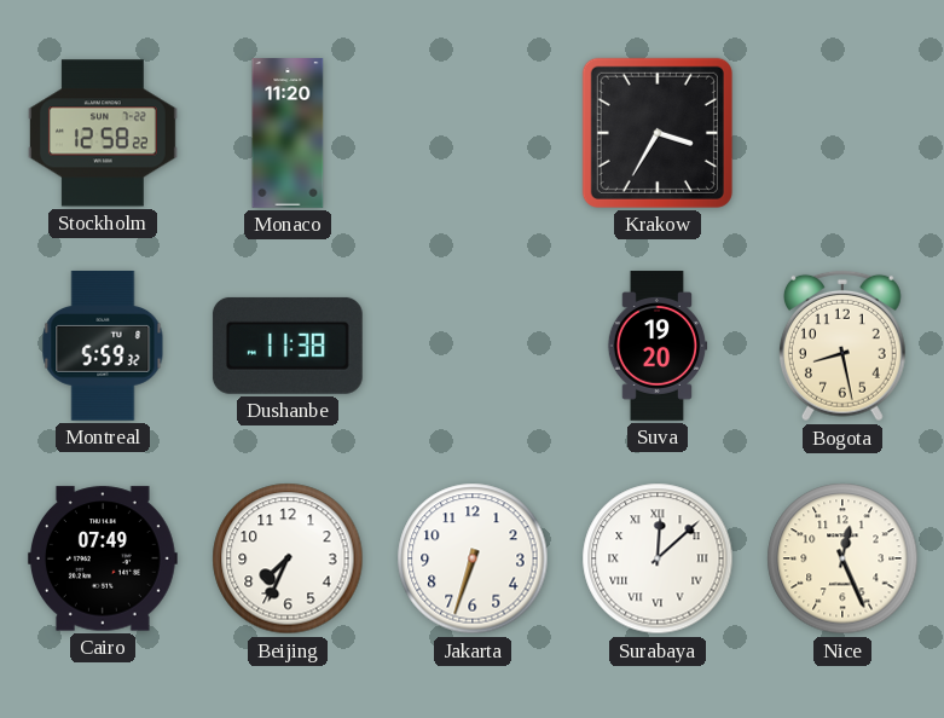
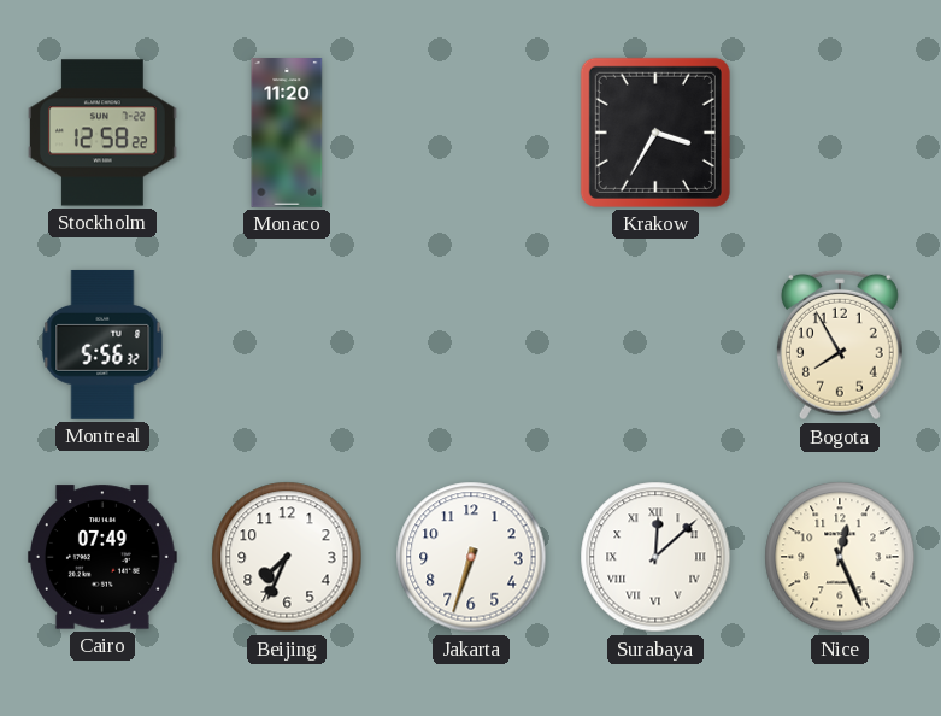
Montreal: 5:59 -> 5:56 (102, 345)
Dushanbe: 11:38 -> none (288, 346)
Suva: 19:20 -> none (658, 346)
Bogota: 8:28 -> 7:55 (840, 345)
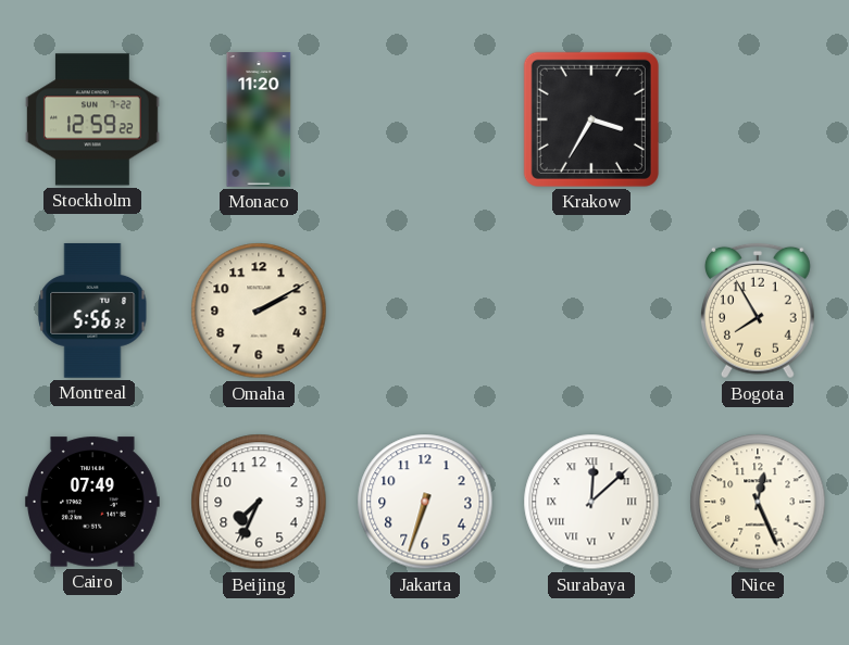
Stockholm: 12:58 -> 12:59 (93, 119)
Omaha: none -> 2:10 (259, 311)
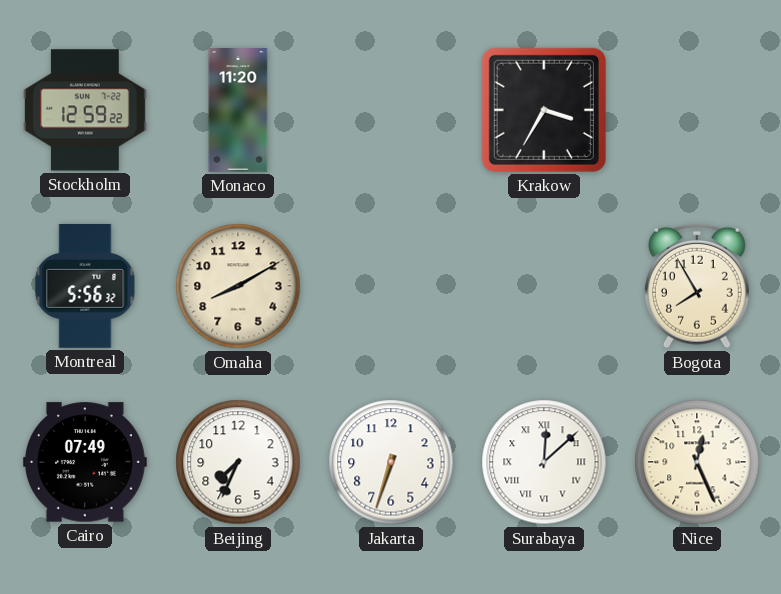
Omaha: 2:10 -> 8:10 (238, 286)
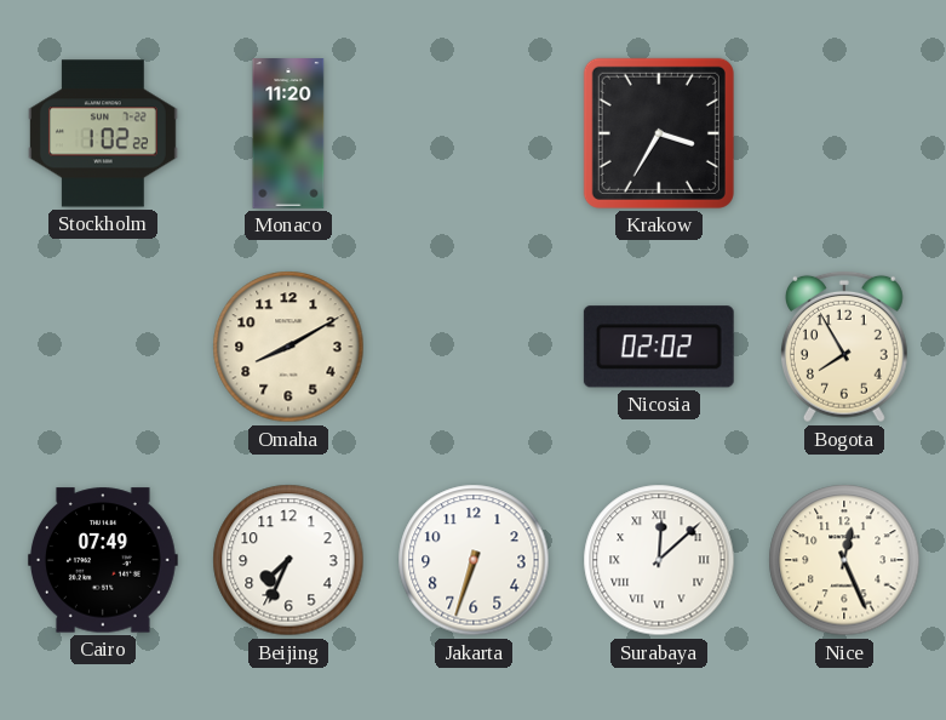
Stockholm: 12:59 -> 1:02 (104, 133)
Montreal: 5:56 -> none (85, 286)
Nicosia: none -> 02:02 (659, 347)
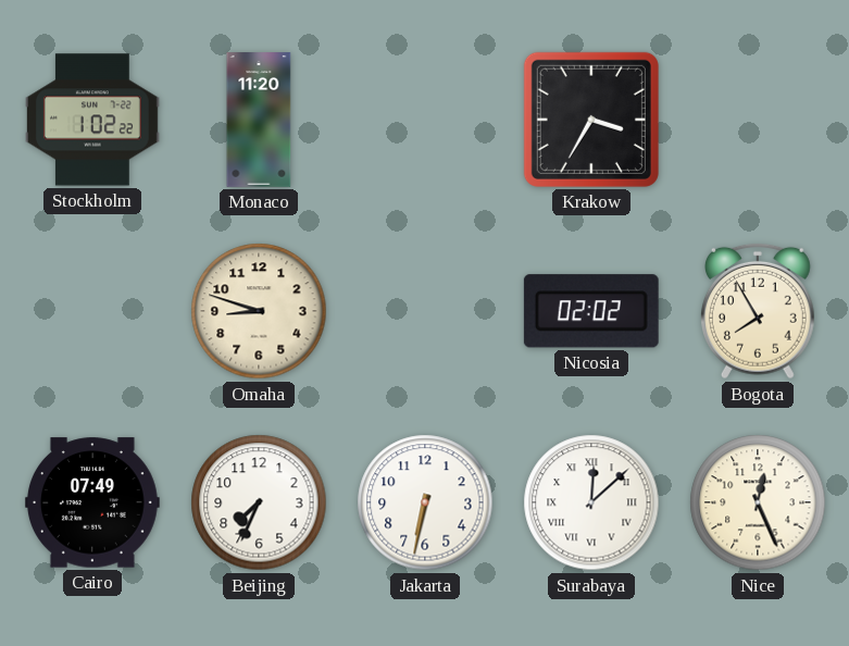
Omaha: 8:10 -> 8:48 (259, 311)
Jakarta: 6:33 -> 6:32 (425, 502)
